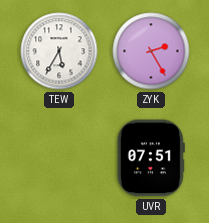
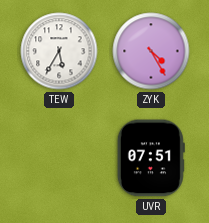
ZYK: 2:25 -> 4:25 (151, 51)
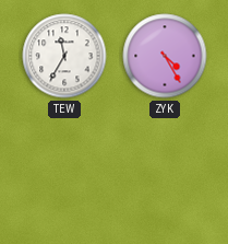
TEW: 5:35 -> 11:35 (64, 56)
UVR: 07:51 -> none (151, 158)
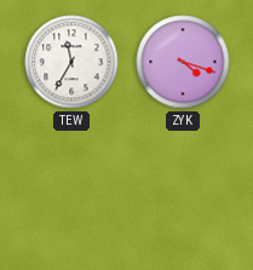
ZYK: 4:25 -> 4:18 (183, 62)
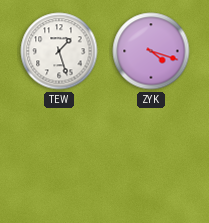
TEW: 11:35 -> 1:27 (59, 51)
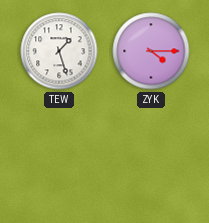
ZYK: 4:18 -> 4:15 (151, 51)
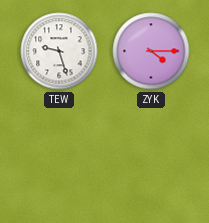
TEW: 1:27 -> 9:27 (59, 51)
